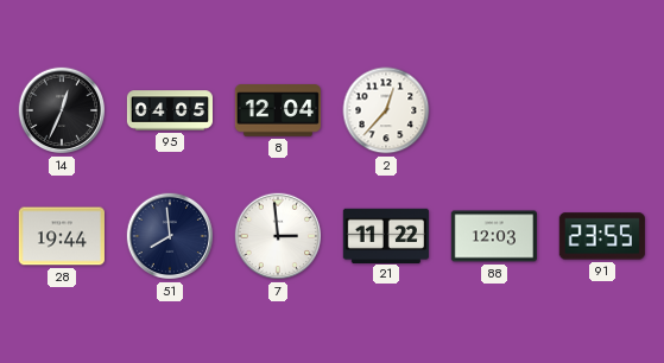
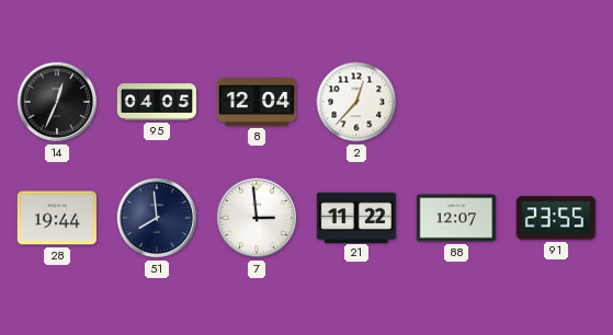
88: 12:03 -> 12:07 (455, 218)
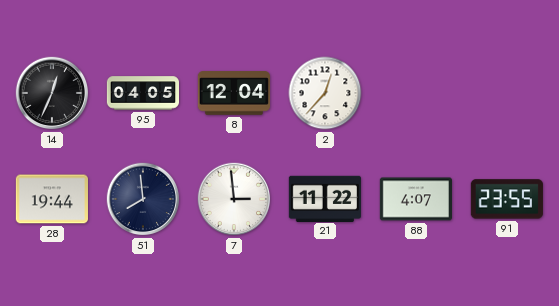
88: 12:07 -> 4:07 (415, 199)
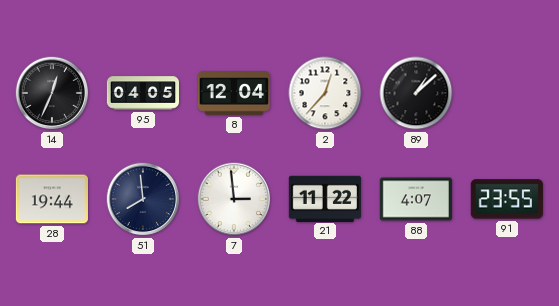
89: none -> 1:08 (416, 93)
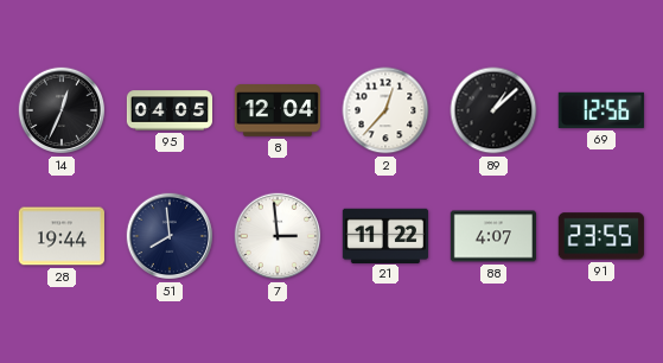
69: none -> 12:56 (601, 110)
